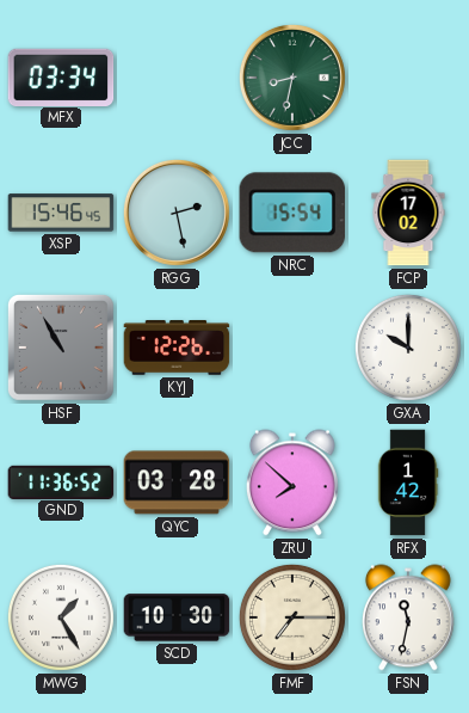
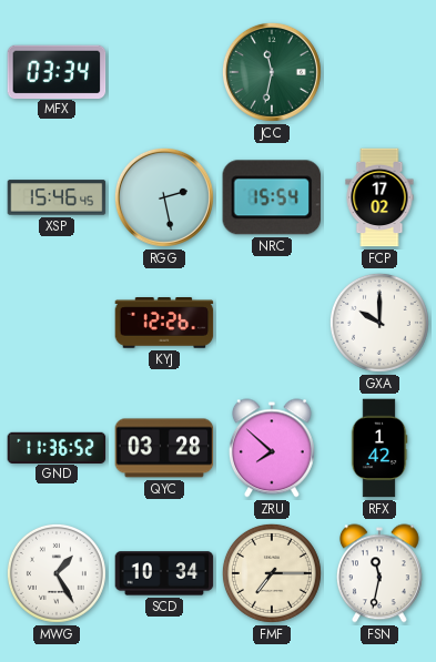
JCC: 8:32 -> 11:32 (272, 72)
HSF: 10:55 -> none (61, 348)
SCD: 10:30 -> 10:34 (164, 573)
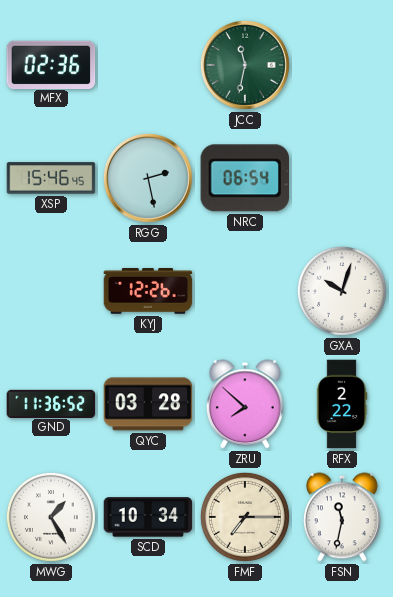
MFX: 03:34 -> 02:36 (51, 64)
NRC: 15:54 -> 06:54 (244, 178)
FCP: 17:02 -> none (379, 197)
GXA: 10:00 -> 10:03 (342, 291)
RFX: 1:42 -> 2:22 (342, 404)
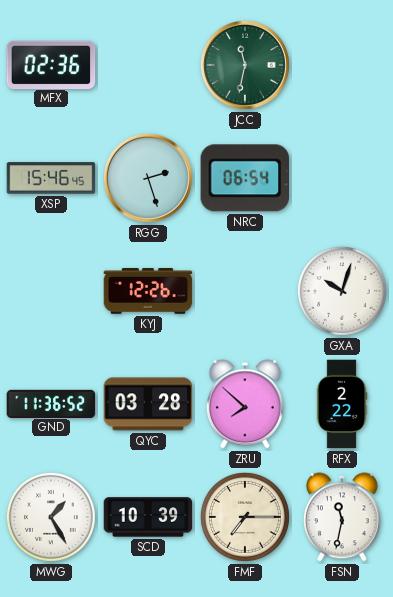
RGG: 2:28 -> 2:27 (148, 178)
SCD: 10:34 -> 10:39 (148, 517)
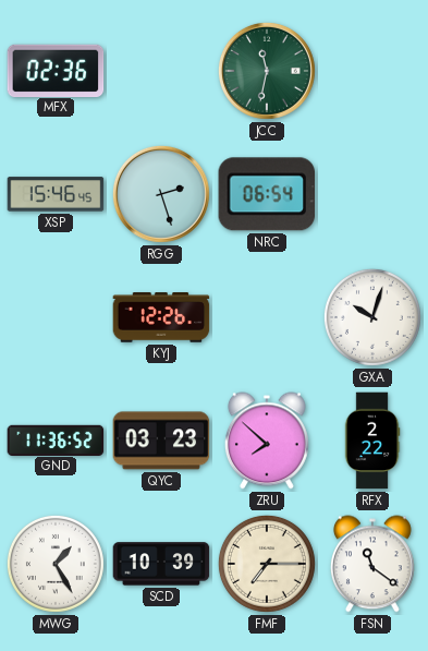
QYC: 03:28 -> 03:23 (161, 441)
FSN: 11:32 -> 11:21 (372, 564)
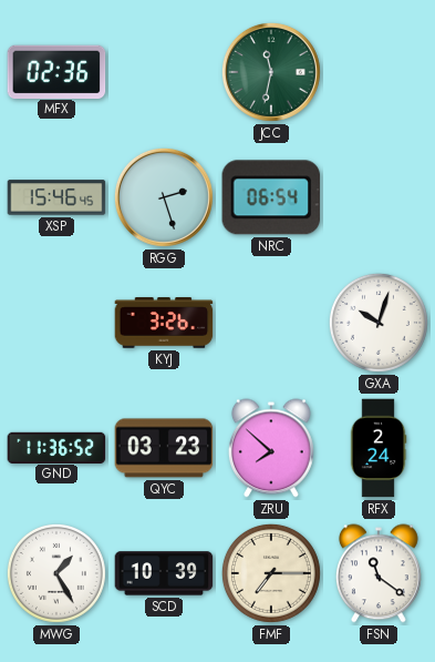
KYJ: 12:26 -> 3:26 (164, 323)
RFX: 2:22 -> 2:24 (379, 448)
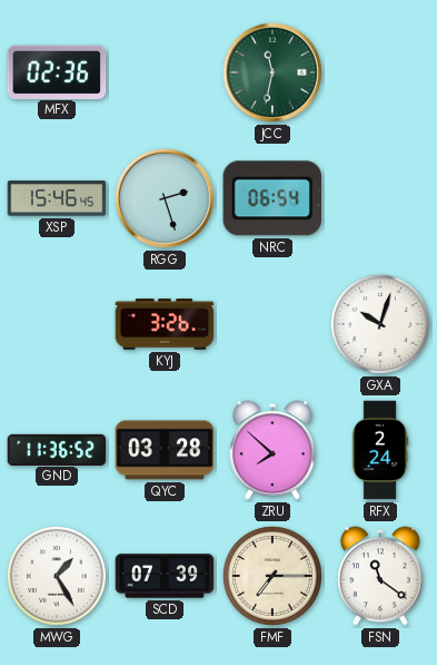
QYC: 03:23 -> 03:28 (165, 450)
SCD: 10:39 -> 07:39 (165, 576)
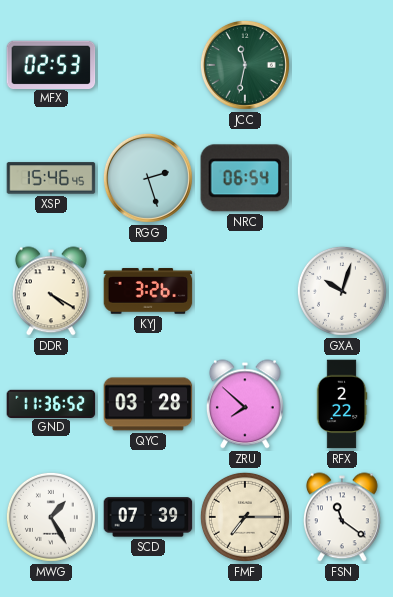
MFX: 02:36 -> 02:53 (51, 64)
DDR: none -> 4:20 (51, 291)
RFX: 2:24 -> 2:22 (342, 404)
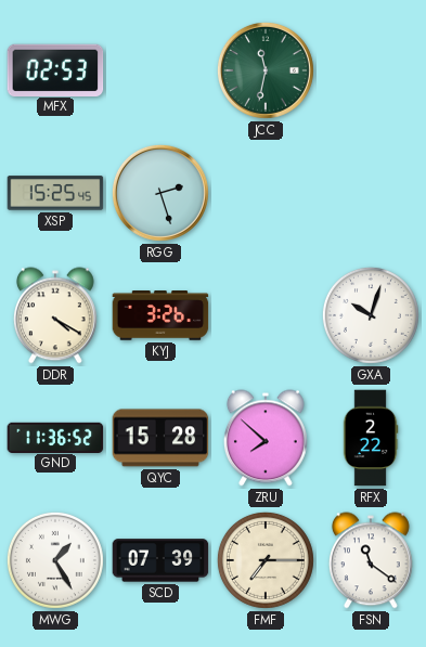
XSP: 15:46 -> 15:25 (55, 193)
NRC: 06:54 -> none (244, 178)
QYC: 03:28 -> 15:28 (160, 438)
